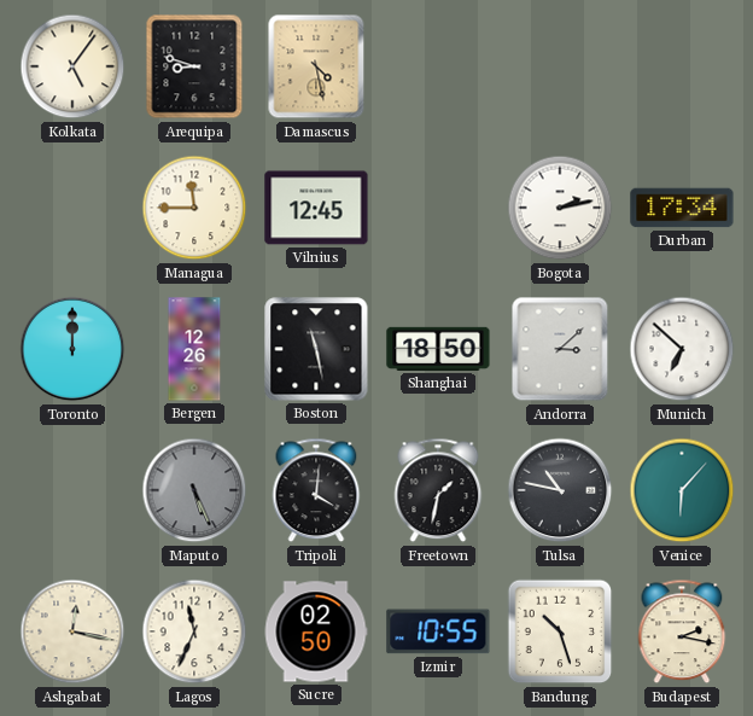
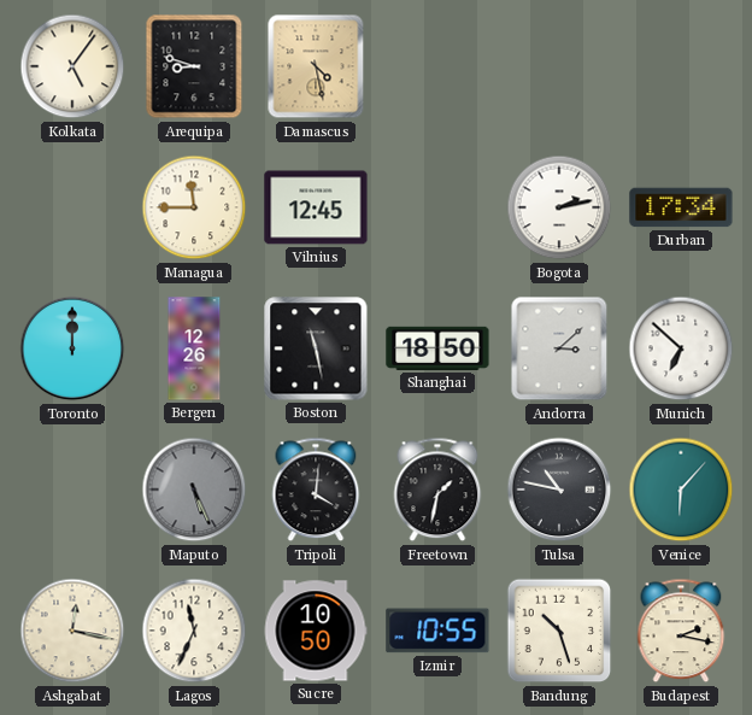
Sucre: 02:50 -> 10:50 (316, 631)
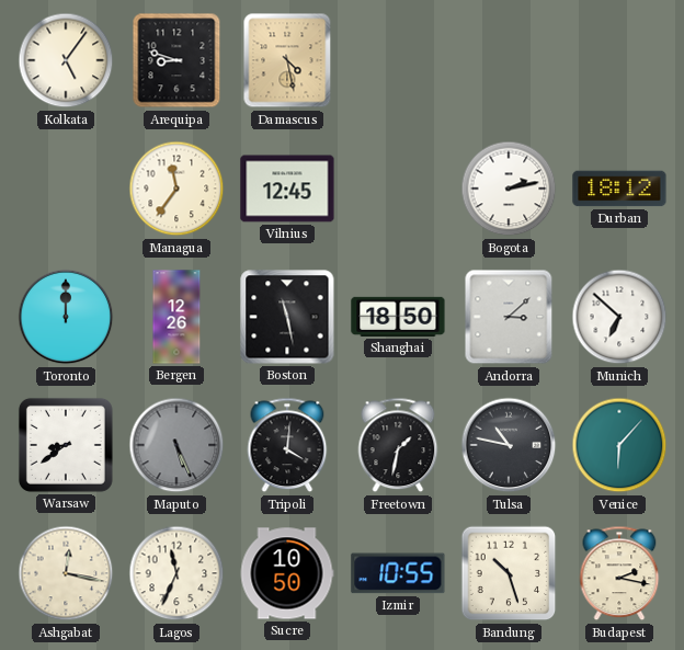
Managua: 11:45 -> 11:36 (176, 189)
Durban: 17:34 -> 18:12 (619, 189)
Warsaw: none -> 8:39 (66, 445)
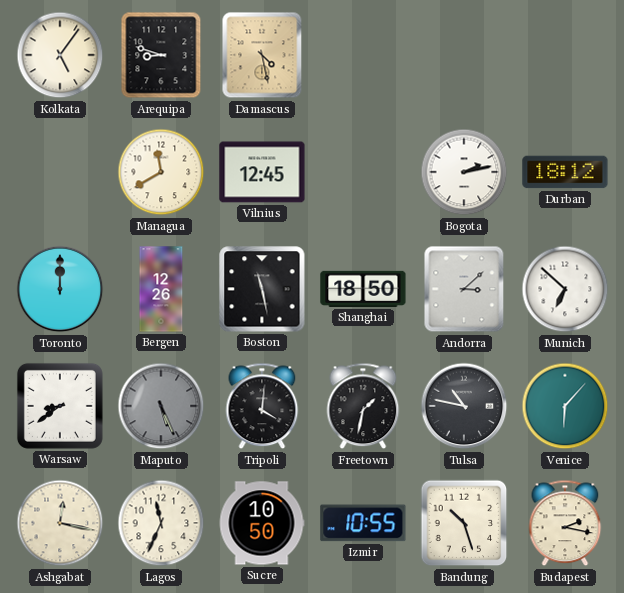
Managua: 11:36 -> 11:40 (161, 172)
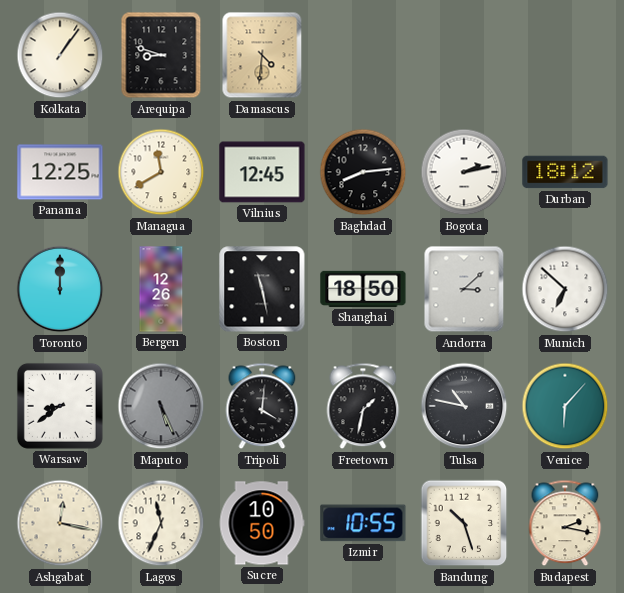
Kolkata: 5:06 -> 1:06 (60, 55)
Damascus: 4:28 -> 4:31 (262, 55)
Panama: none -> 12:25 (60, 172)
Baghdad: none -> 8:14 (363, 172)
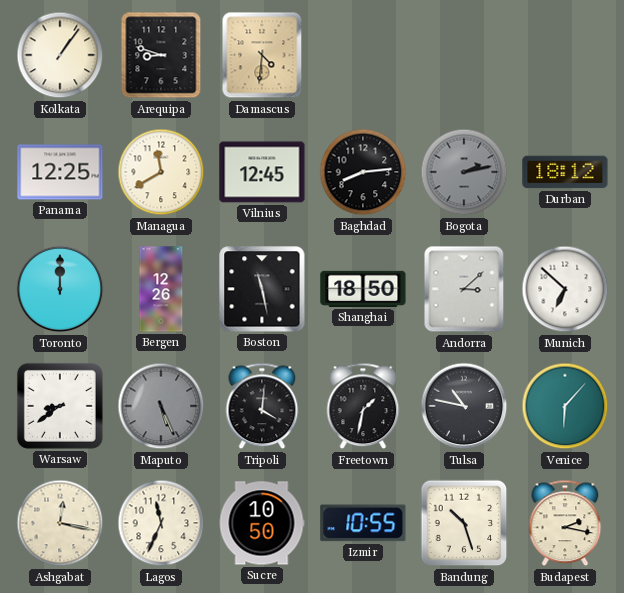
Bogota dial: white -> grey (464, 172)
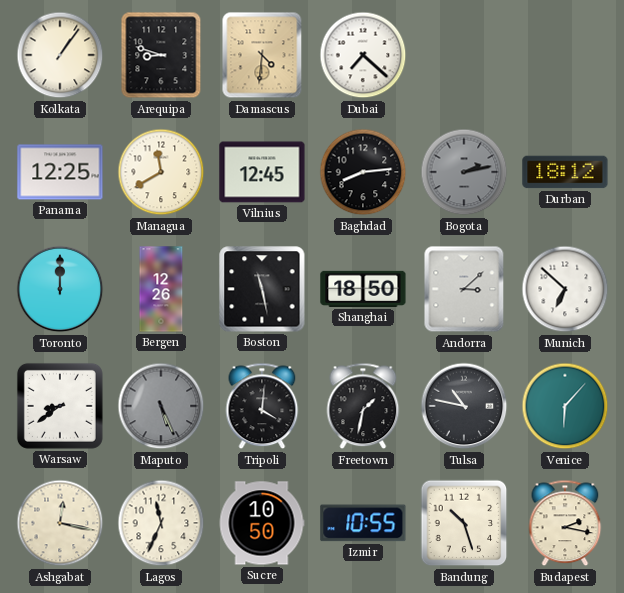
Dubai: none -> 7:22 (363, 55)
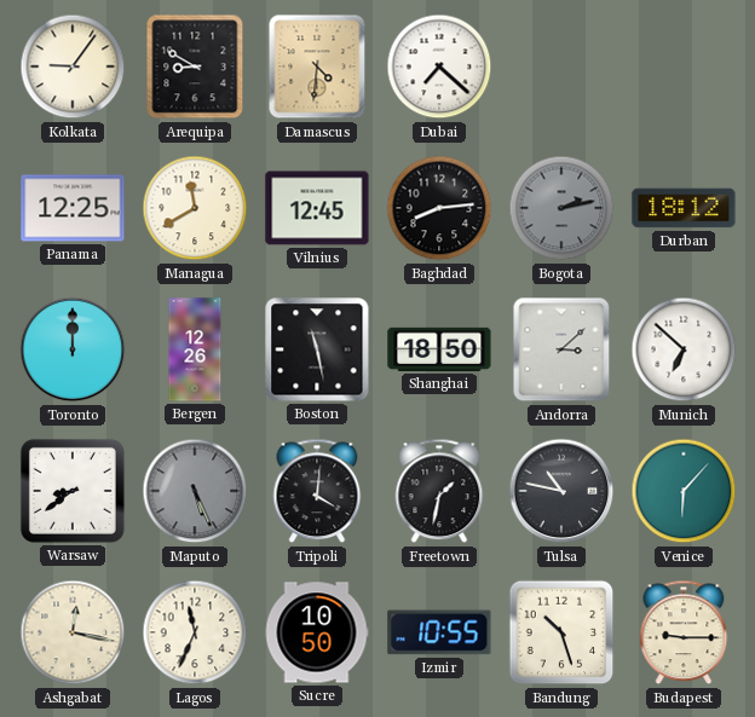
Kolkata: 1:06 -> 9:06 (73, 67)
Arequipa: 8:48 -> 8:50 (195, 67)
Budapest: 2:17 -> 9:15 (684, 632)
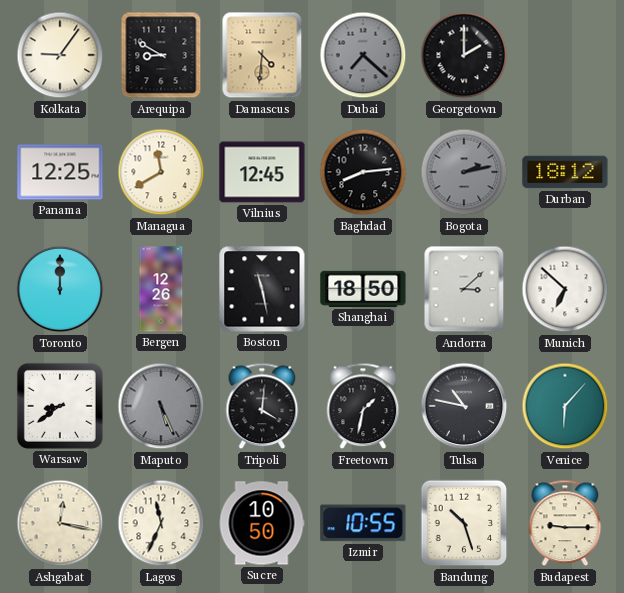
Dubai dial: white -> grey (363, 55)
Georgetown: none -> 2:00 (464, 55)
